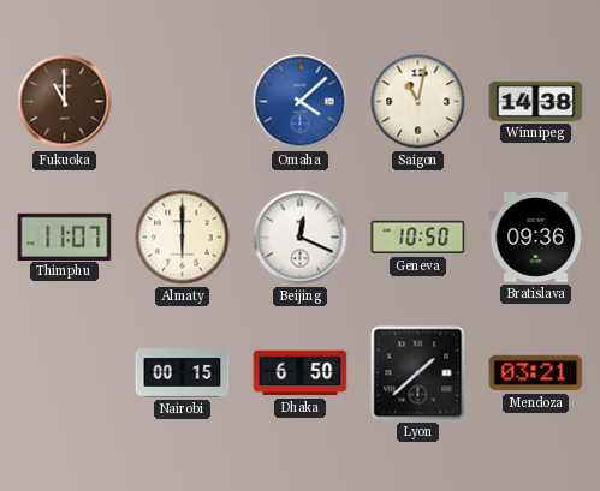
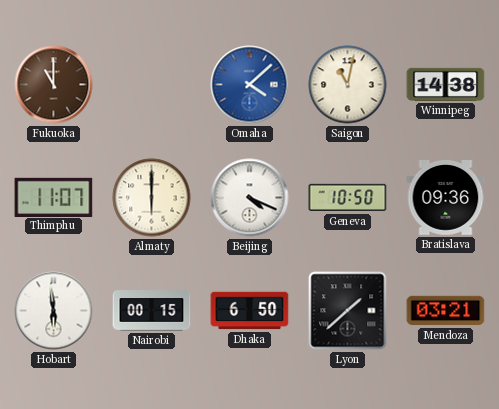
Beijing: 12:19 -> 4:19 (250, 198)
Hobart: none -> 5:59 (54, 311)
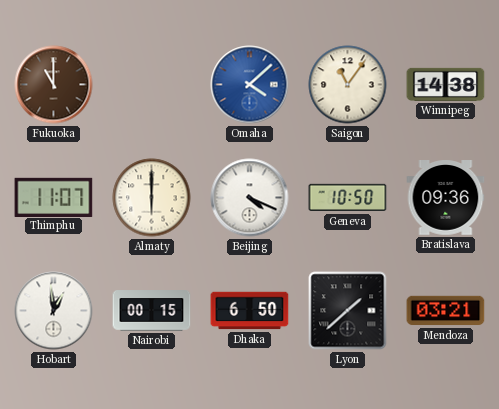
Saigon: 11:02 -> 11:06 (348, 85)
Hobart: 5:59 -> 12:59 (54, 311)
